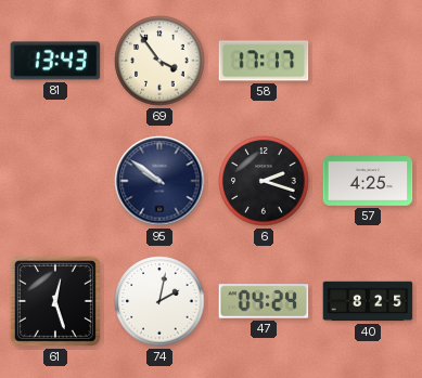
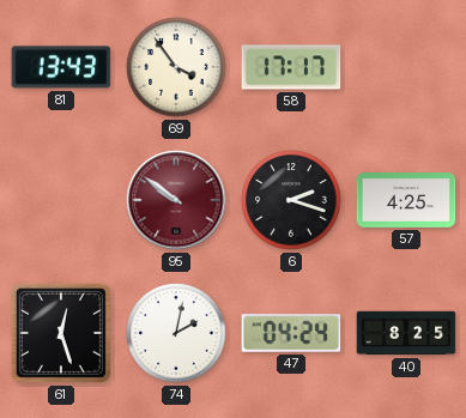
95 dial: navy -> burgundy (176, 200)
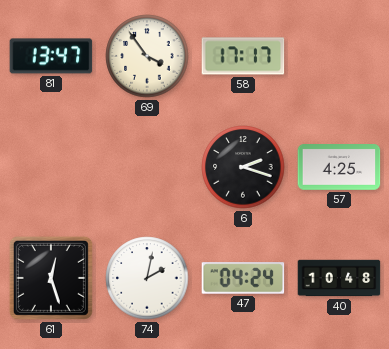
81: 13:43 -> 13:47 (51, 56)
95: 9:51 -> none (176, 200)
40: 8:25 -> 10:48 (339, 278)
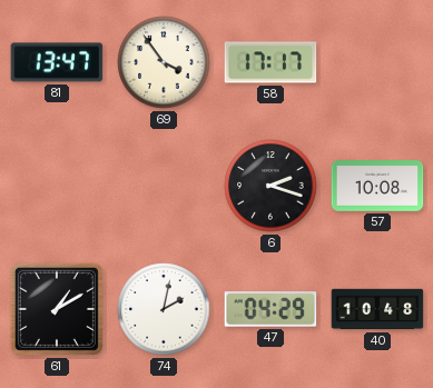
57: 4:25 -> 10:08 (377, 187)
61: 12:27 -> 1:10 (57, 309)
47: 04:24 -> 04:29 (270, 309)
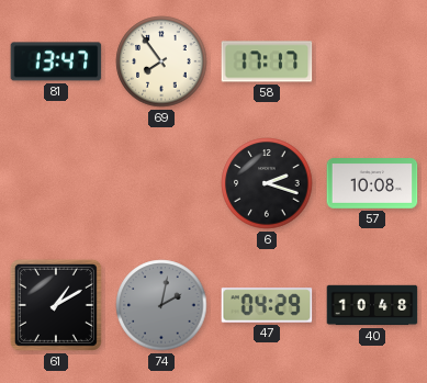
69: 3:54 -> 7:54 (161, 61)
74 dial: white -> grey (161, 305)
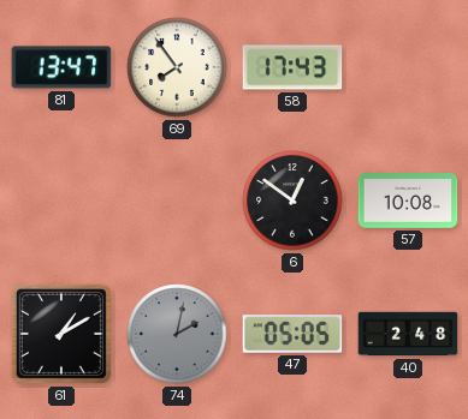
58: 17:17 -> 17:43 (292, 67)
6: 2:18 -> 12:51 (292, 200)
47: 04:29 -> 05:05 (292, 334)
40: 10:48 -> 2:48 (408, 334)
